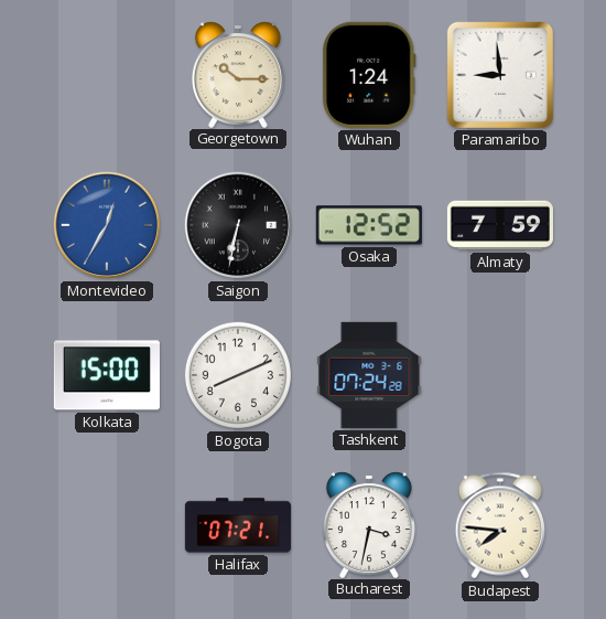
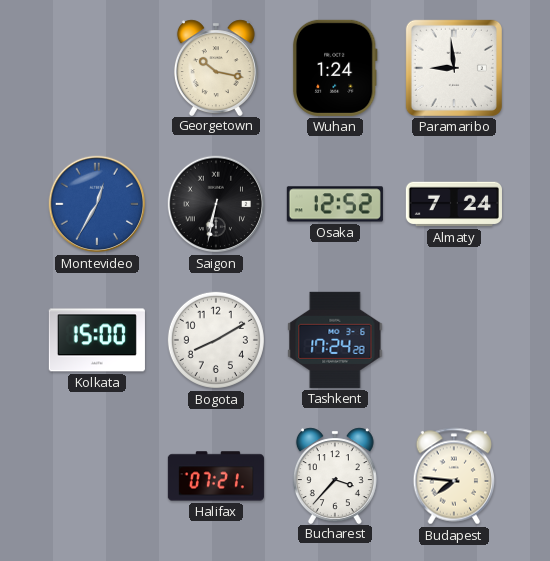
Georgetown: 10:15 -> 10:17 (216, 67)
Almaty: 7:59 -> 7:24 (454, 204)
Bogota: 8:11 -> 8:10 (216, 340)
Tashkent: 07:24 -> 17:24 (335, 340)
Bucharest: 3:32 -> 3:37 (335, 475)
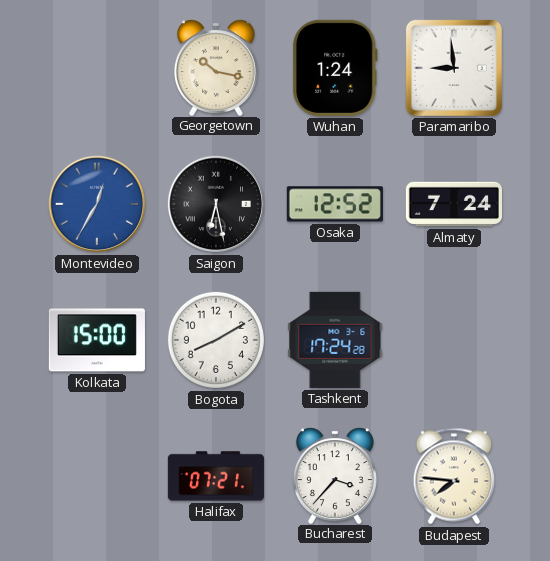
Saigon: 6:32 -> 6:28 (216, 204)
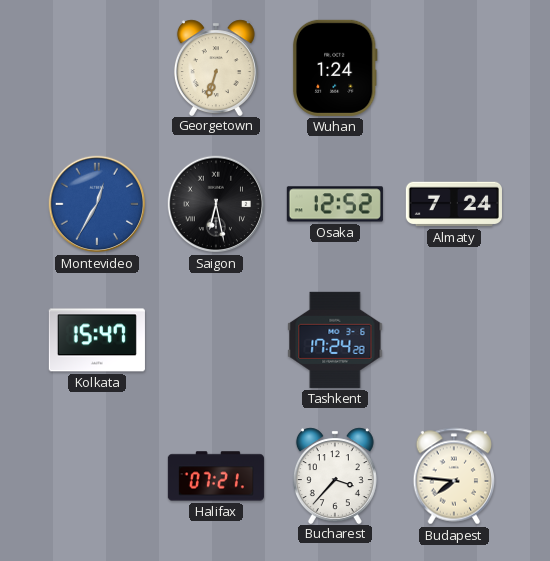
Georgetown: 10:17 -> 6:33 (216, 67)
Paramaribo: 8:59 -> none (454, 68)
Kolkata: 15:00 -> 15:47 (97, 340)
Bogota: 8:10 -> none (216, 340)
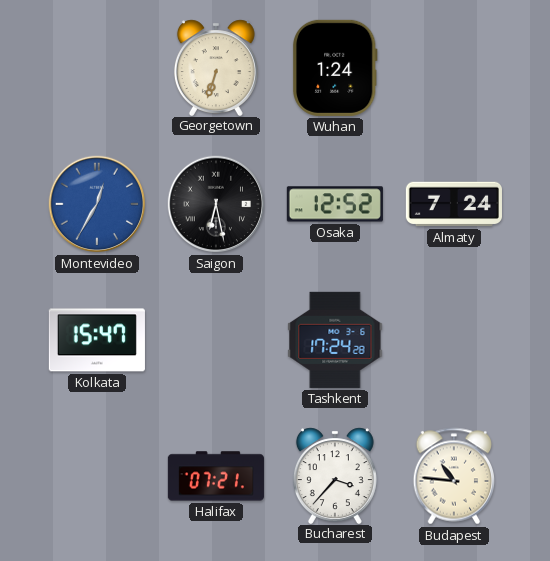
Budapest: 7:46 -> 10:46 (454, 476)
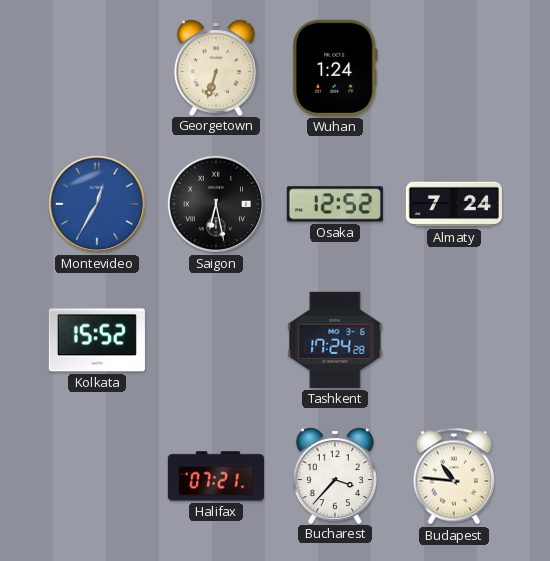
Kolkata: 15:47 -> 15:52 (97, 340)
